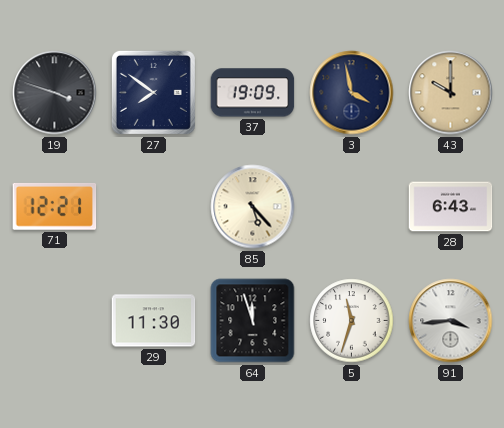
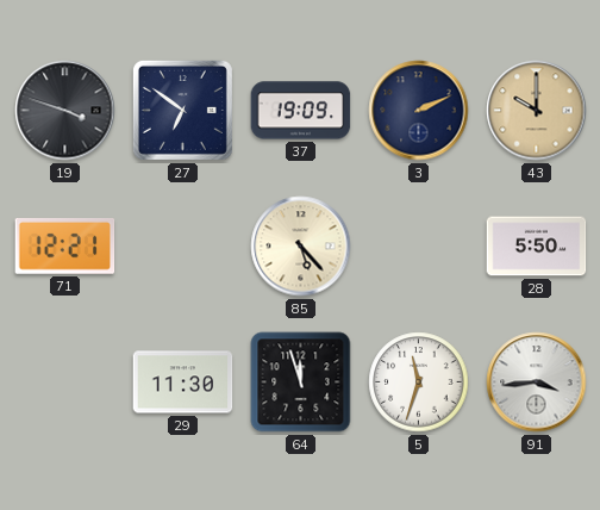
27: 7:51 -> 6:51 (182, 110)
3: 3:58 -> 2:11 (419, 111)
28: 6:43 -> 5:50 (537, 247)
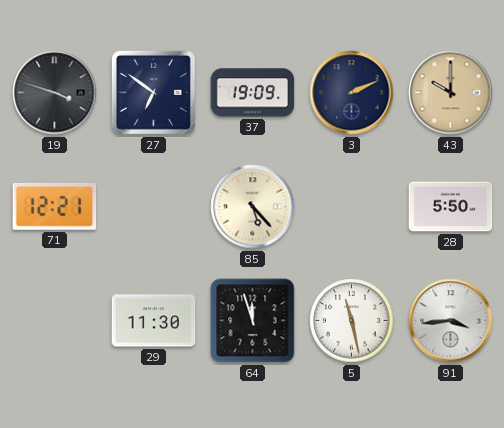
5: 11:33 -> 11:28 (352, 321)
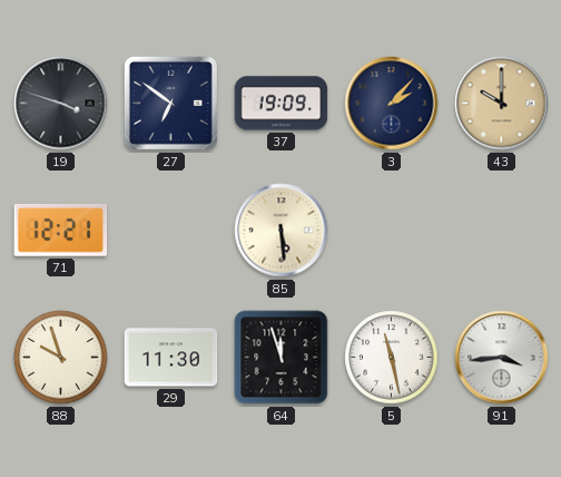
3: 2:11 -> 2:07 (392, 104)
85: 5:23 -> 5:29 (282, 231)
28: 5:50 -> none (451, 207)
88: none -> 9:57 (61, 358)
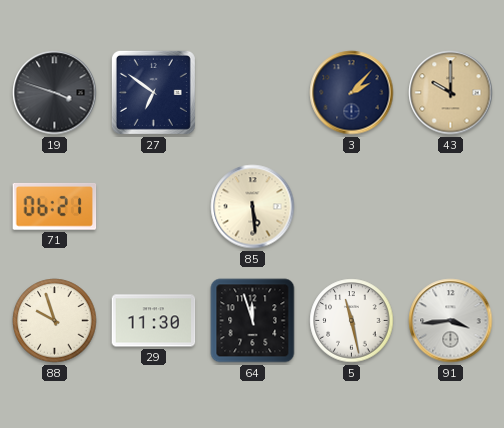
37: 19:09 -> none (282, 104)
71: 12:21 -> 06:21 (55, 206)
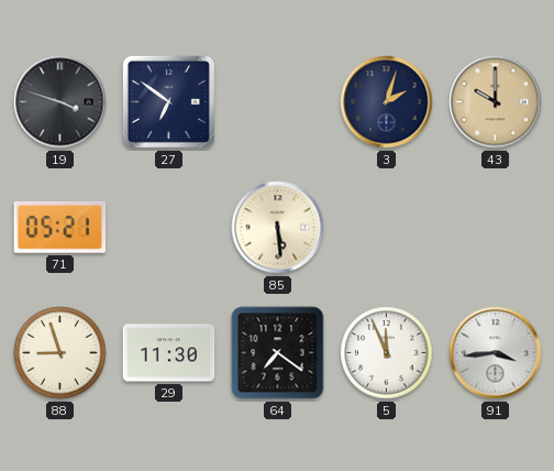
3: 2:07 -> 2:03 (387, 102)
71: 06:21 -> 05:21 (60, 227)
88: 9:57 -> 8:57 (60, 353)
64: 11:57 -> 7:21 (278, 353)
5: 11:28 -> 11:56 (387, 353)
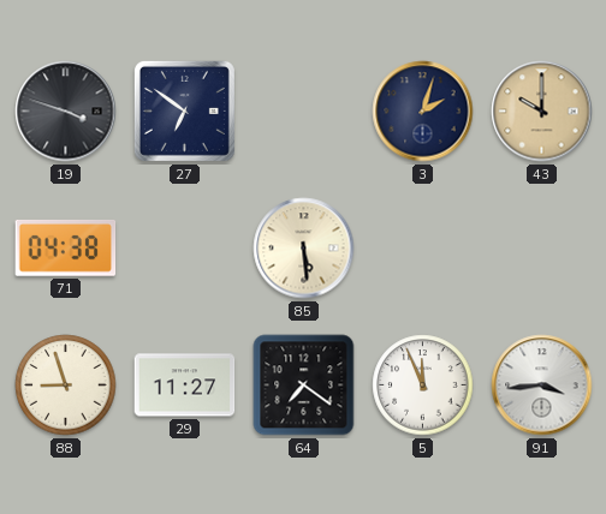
71: 05:21 -> 04:38 (66, 247)
29: 11:30 -> 11:27 (185, 385)
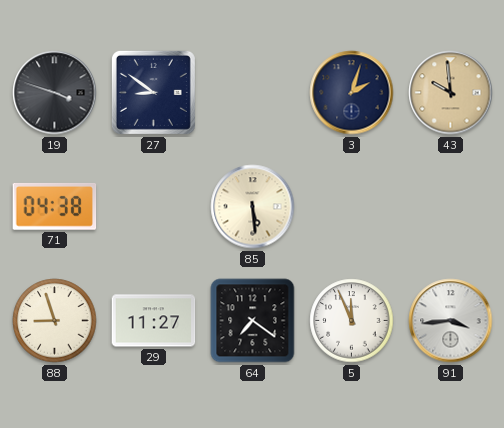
27: 6:51 -> 8:51 (153, 92)
43: 10:00 -> 9:59 (451, 93)
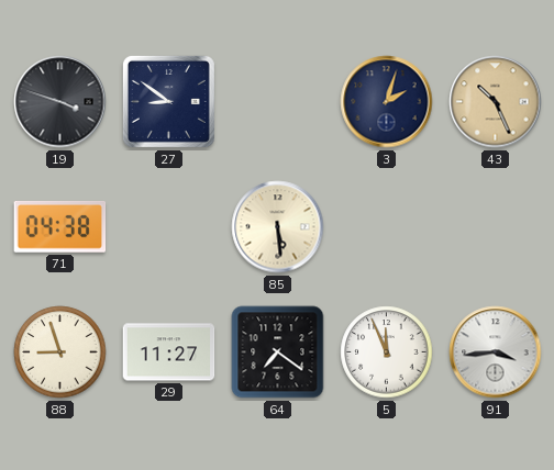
43: 9:59 -> 10:26 (496, 102)
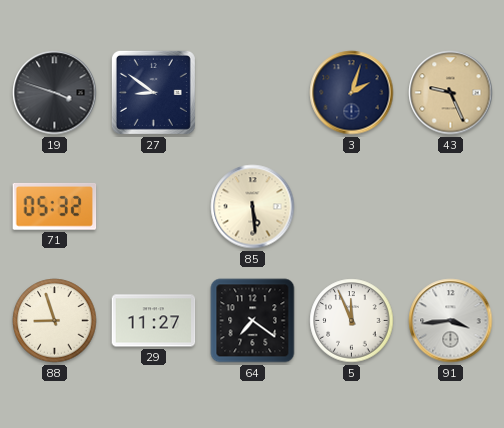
43: 10:26 -> 9:26 (451, 93)
71: 04:38 -> 05:32 (55, 206)
